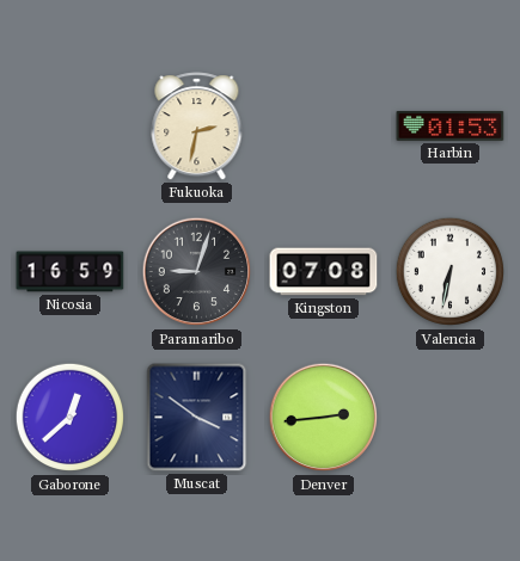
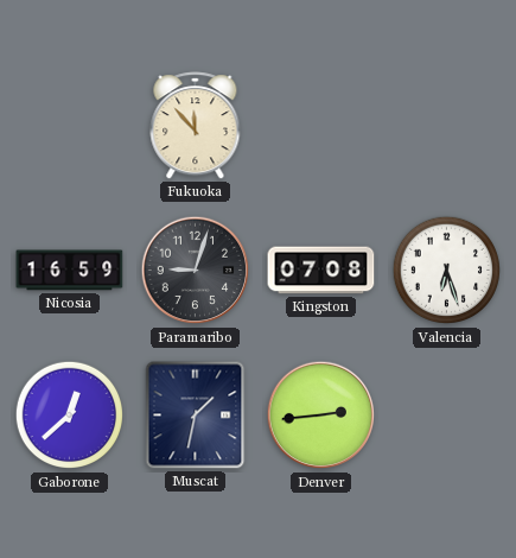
Fukuoka: 2:32 -> 11:53 (196, 126)
Harbin: 01:53 -> none (451, 125)
Valencia: 6:32 -> 6:27 (447, 271)
Muscat: 3:51 -> 1:32 (196, 416)
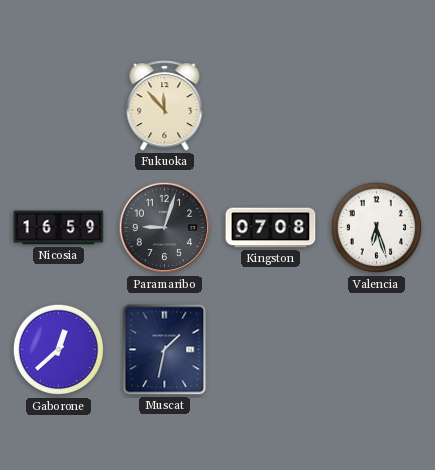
Denver: 2:44 -> none (321, 416)
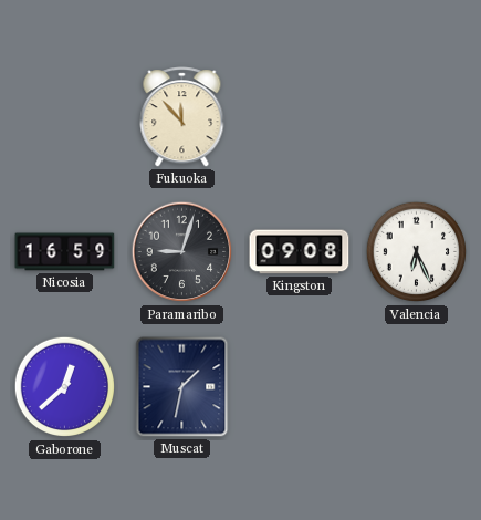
Kingston: 07:08 -> 09:08 (300, 252)
Valencia: 6:27 -> 6:26 (417, 252)
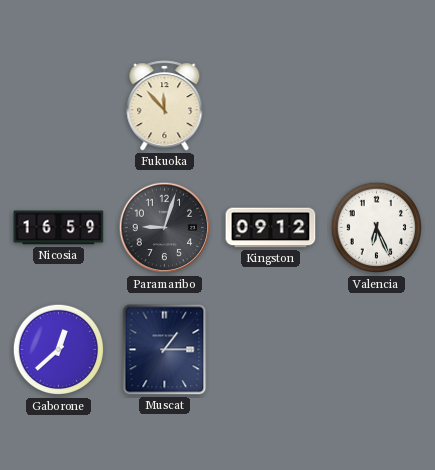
Kingston: 09:08 -> 09:12 (271, 228)
Muscat: 1:32 -> 1:15 (165, 350)
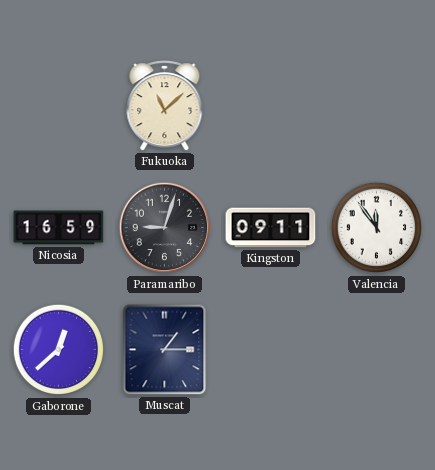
Fukuoka: 11:53 -> 11:08 (165, 106)
Kingston: 09:12 -> 09:11 (271, 228)
Valencia: 6:26 -> 11:54 (377, 228)
